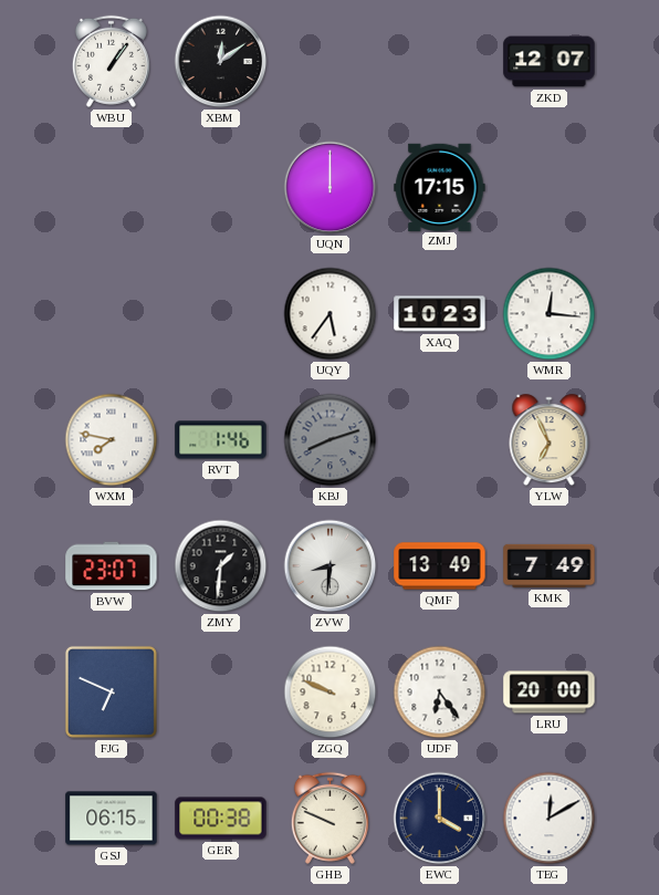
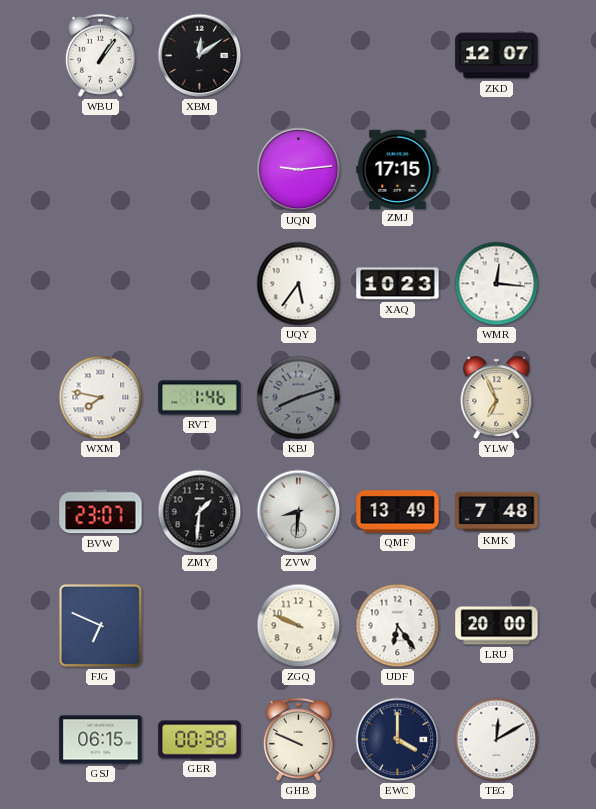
UQN: 12:00 -> 9:14 (299, 170)
KMK: 7:49 -> 7:48 (497, 511)
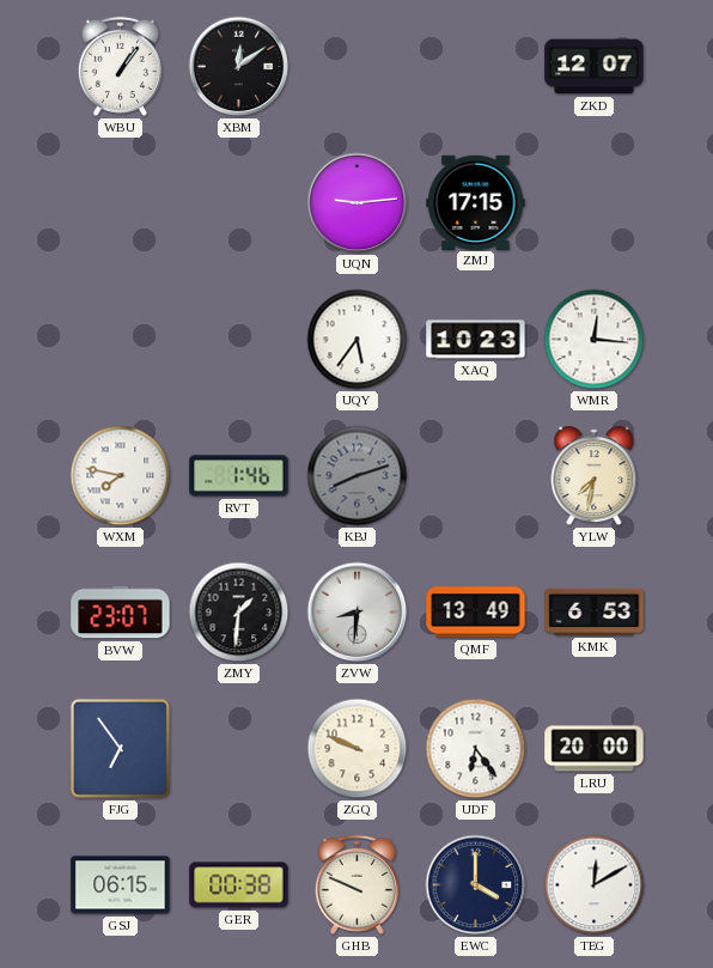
YLW: 6:56 -> 7:32 (595, 476)
KMK: 7:48 -> 6:53 (595, 611)
FJG: 6:49 -> 6:54 (120, 748)
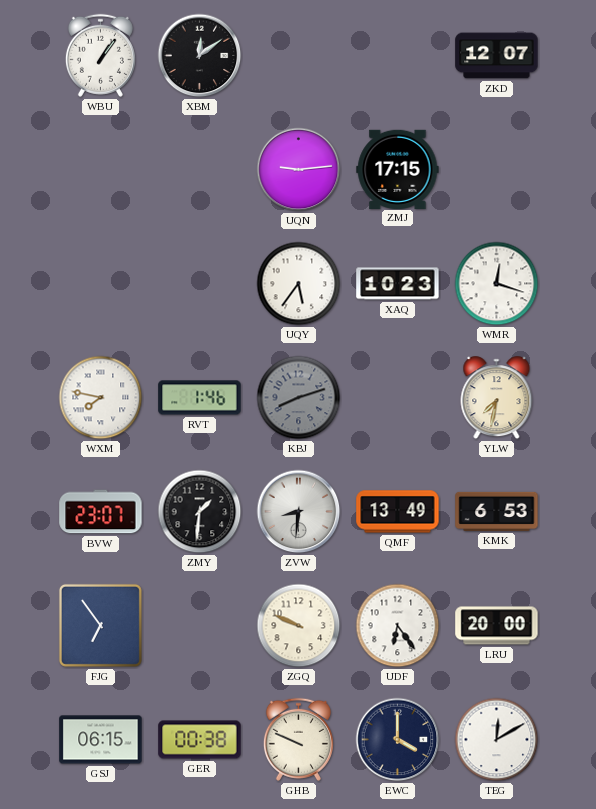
WMR: 12:16 -> 12:18 (497, 284)
